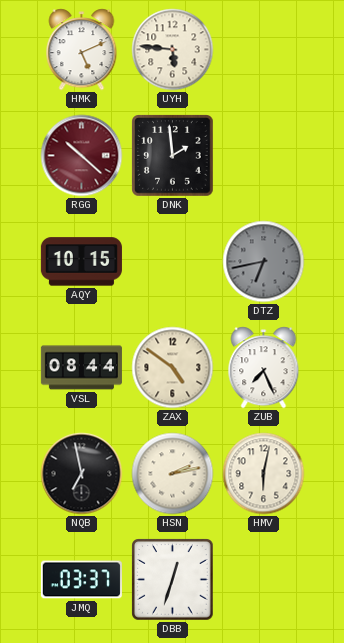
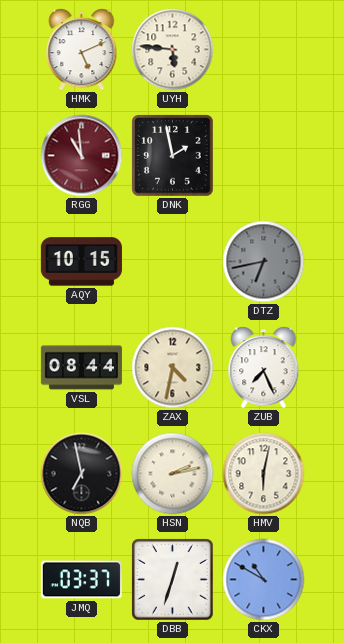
RGG: 10:22 -> 10:59 (82, 156)
DNK: 1:59 -> 1:58 (173, 156)
ZAX: 4:51 -> 4:32 (173, 368)
CKX: none -> 10:50 (264, 580)
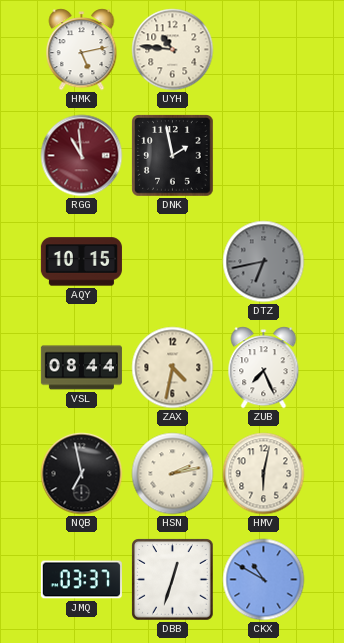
HMK: 5:11 -> 5:13 (82, 50)
UYH: 5:46 -> 10:46 (173, 50)
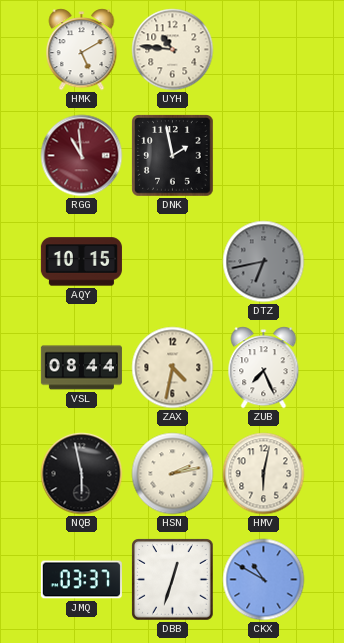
HMK: 5:13 -> 5:10 (82, 50)
NQB: 6:58 -> 5:58 (82, 474)
